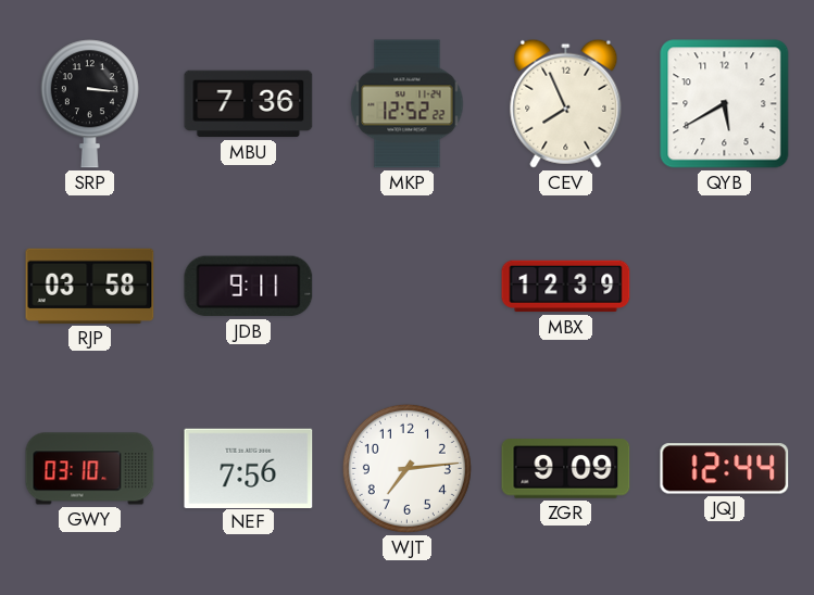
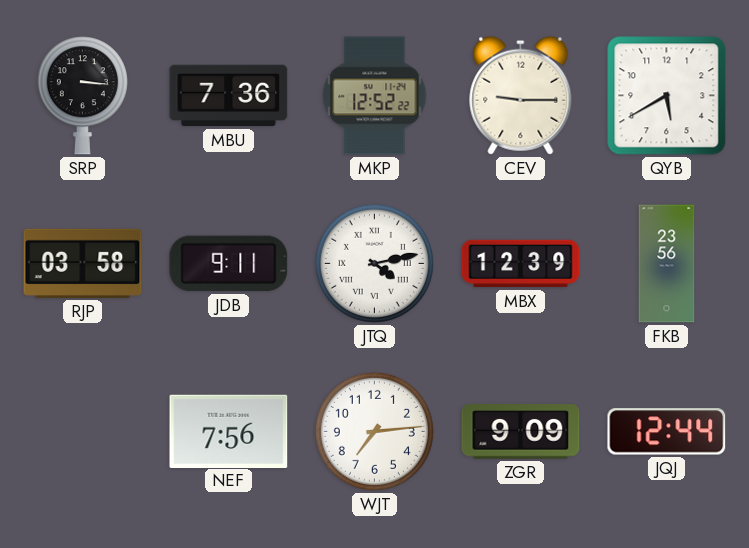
CEV: 7:56 -> 9:15 (521, 95)
JTQ: none -> 4:13 (374, 263)
FKB: none -> 23:56 (667, 264)
GWY: 03:10 -> none (90, 469)
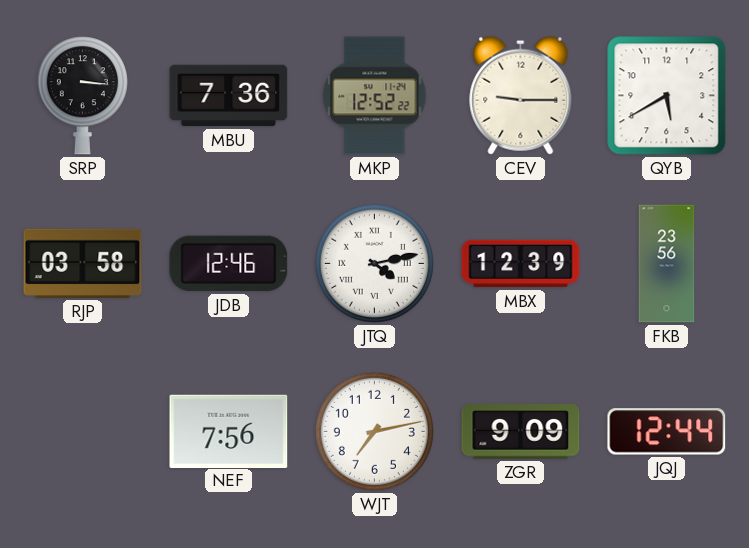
JDB: 9:11 -> 12:46 (229, 264)
WJT: 7:14 -> 7:13 (374, 431)
